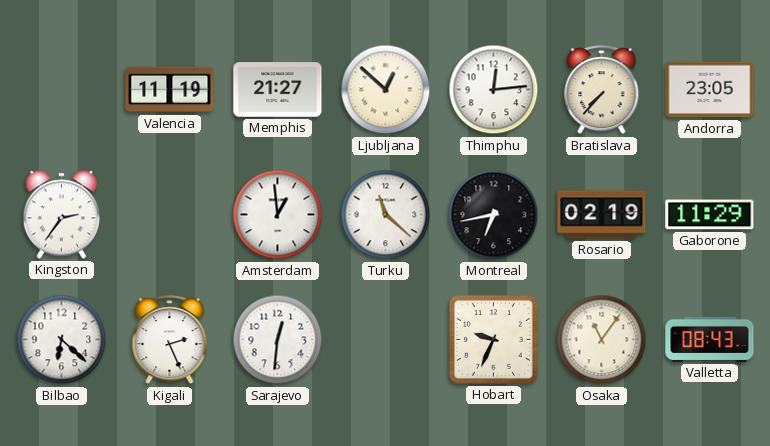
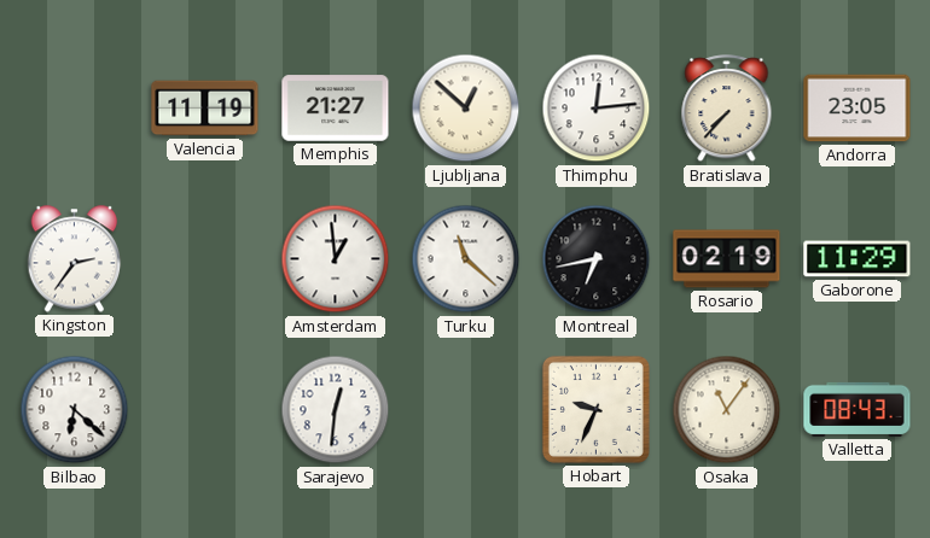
Kigali: 2:26 -> none (170, 340)
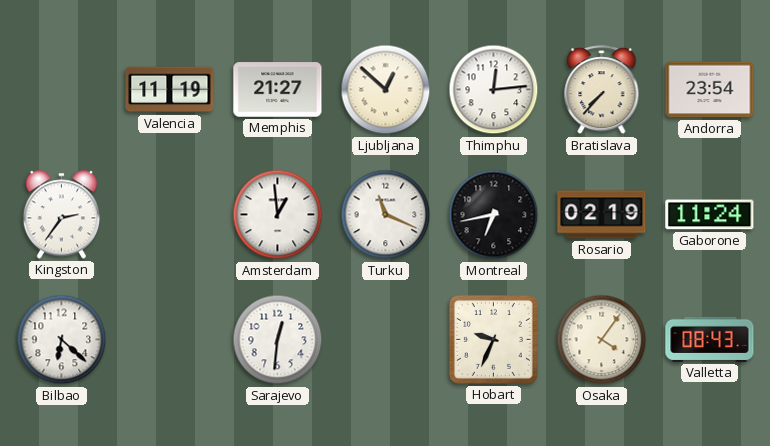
Andorra: 23:05 -> 23:54 (710, 90)
Turku: 11:22 -> 11:19 (386, 215)
Gaborone: 11:29 -> 11:24 (710, 215)
Osaka: 11:06 -> 4:06 (602, 340)
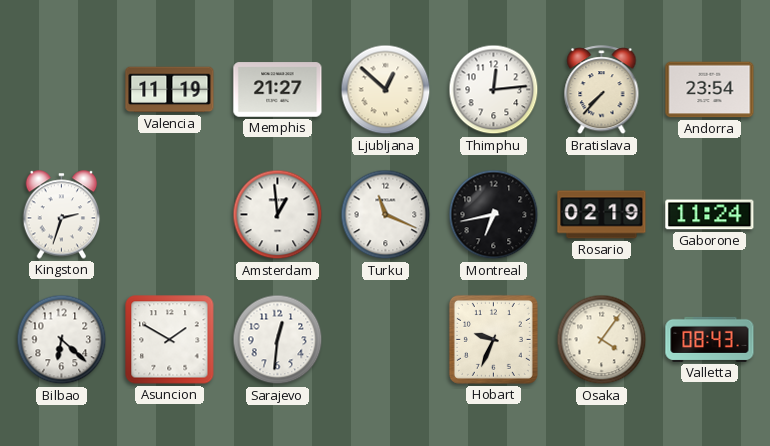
Kingston: 2:36 -> 2:33 (62, 215)
Asuncion: none -> 1:50 (170, 340)
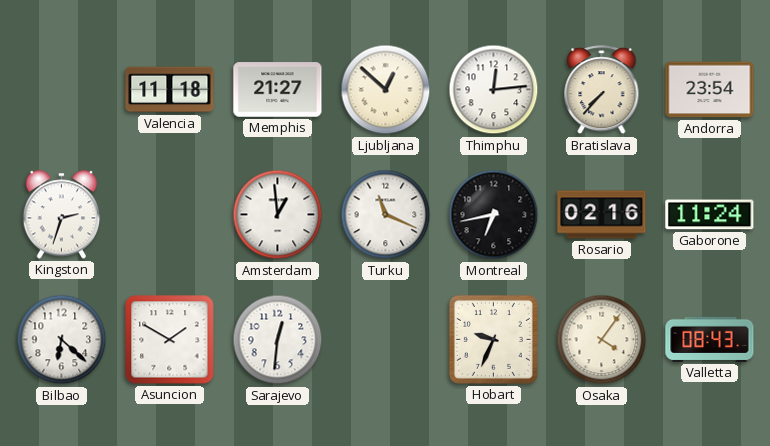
Valencia: 11:19 -> 11:18 (170, 90)
Rosario: 02:19 -> 02:16 (602, 215)
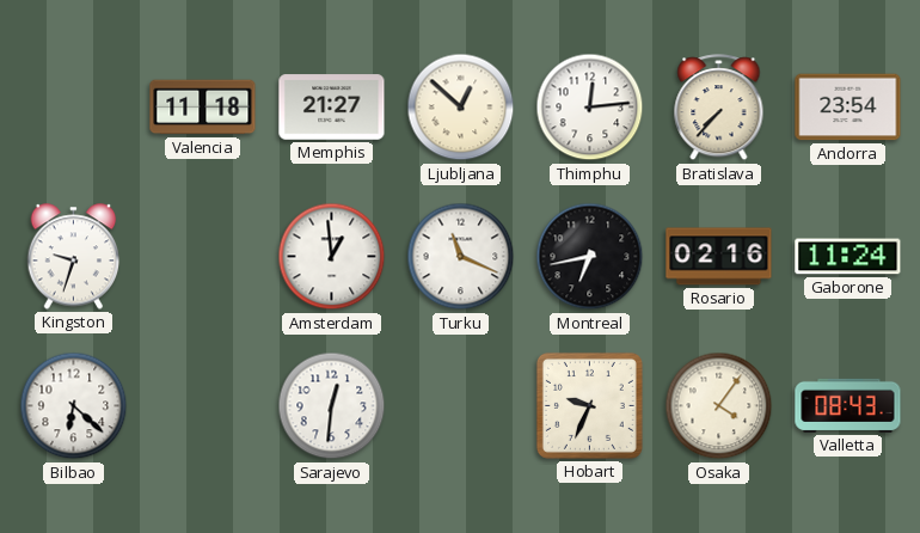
Kingston: 2:33 -> 9:33 (74, 257)
Asuncion: 1:50 -> none (170, 340)
